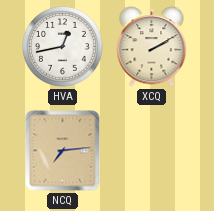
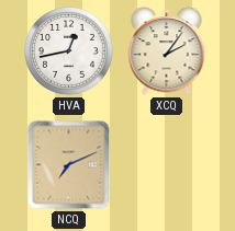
XCQ: 2:10 -> 2:06 (167, 51)
NCQ: 7:14 -> 7:11 (69, 165)
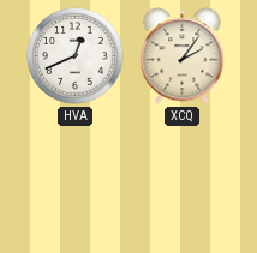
HVA: 12:43 -> 12:41 (76, 56)
NCQ: 7:11 -> none (69, 165)
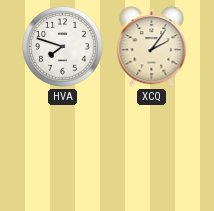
HVA: 12:41 -> 7:48 (63, 47)
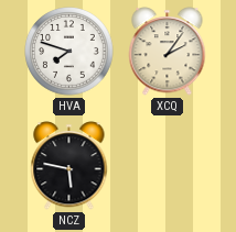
NCZ: none -> 5:47 (69, 166)
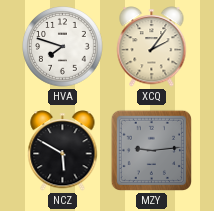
NCZ: 5:47 -> 5:50 (63, 151)
MZY: none -> 9:14 (152, 151)
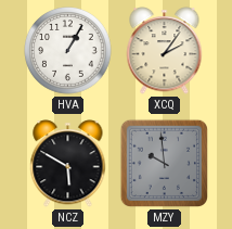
HVA: 7:48 -> 1:05 (68, 51)
MZY: 9:14 -> 9:59 (165, 164)
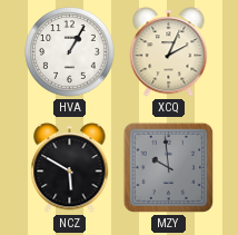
XCQ: 2:06 -> 2:04 (169, 52)
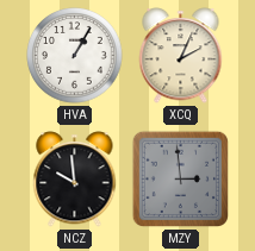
NCZ: 5:50 -> 9:59 (75, 180)
MZY: 9:59 -> 2:59 (181, 180)
